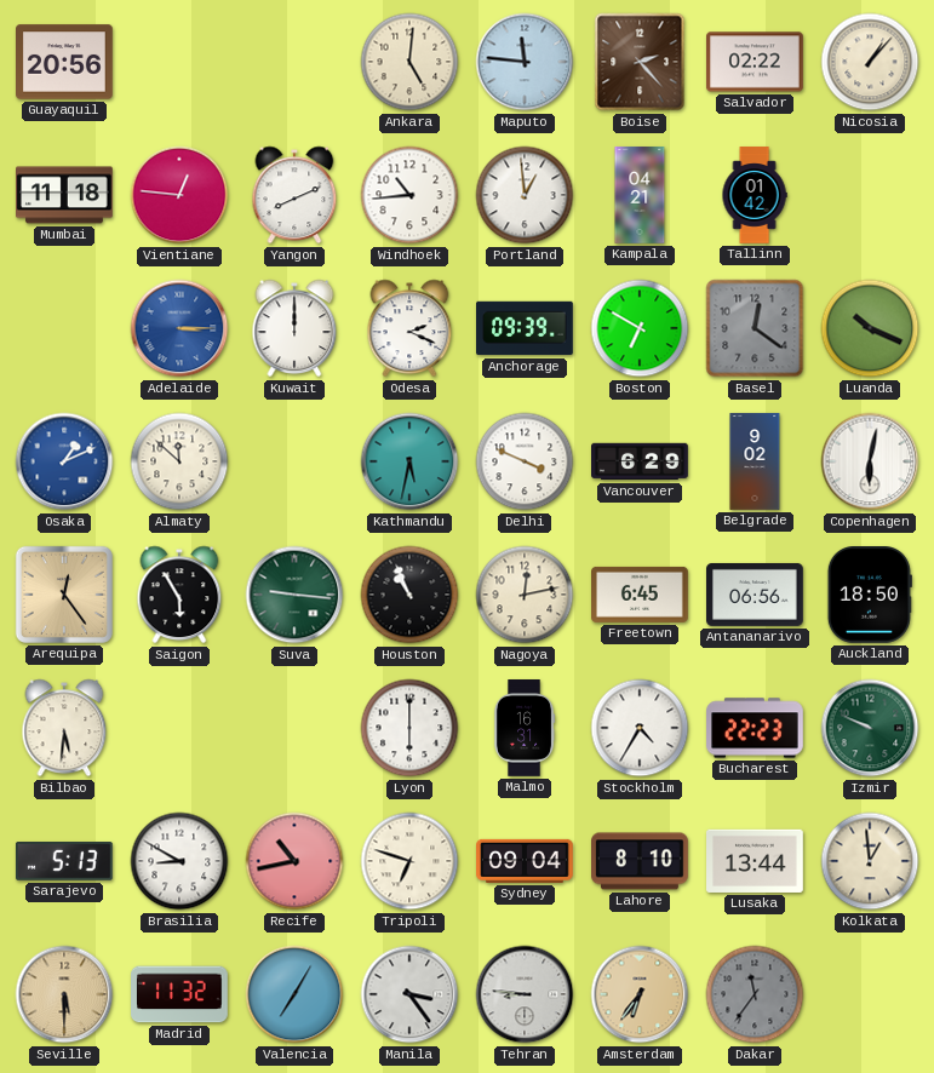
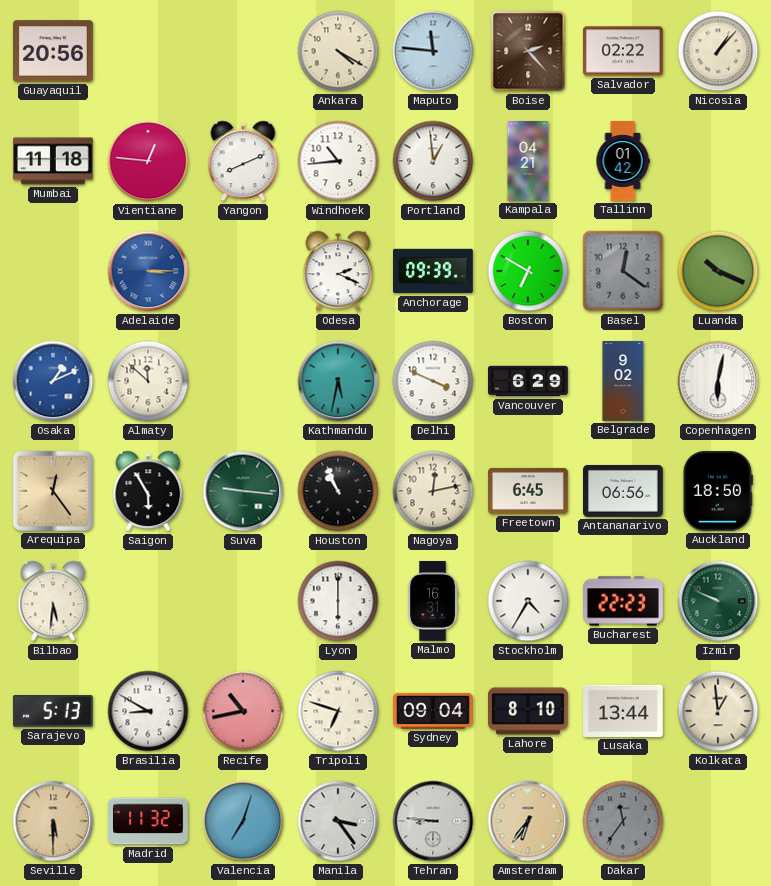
Ankara: 5:01 -> 4:20 (338, 51)
Kuwait: 12:00 -> none (294, 328)
Valencia: 7:05 -> 7:03 (243, 821)
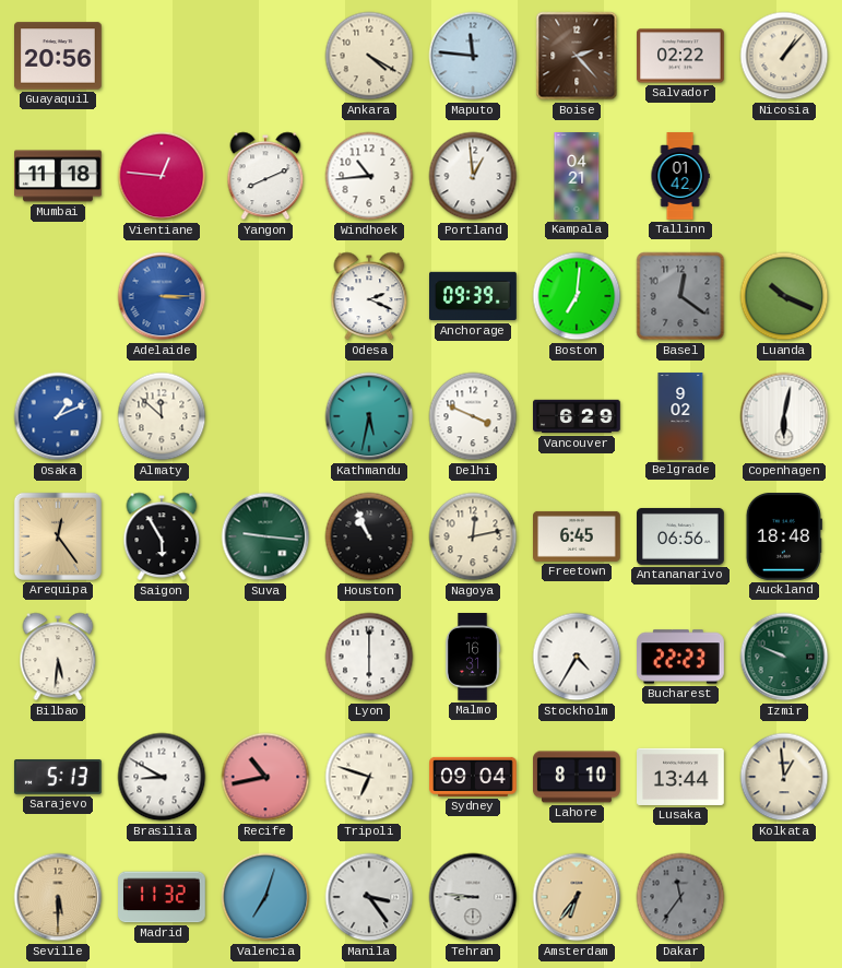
Boston: 6:50 -> 7:01 (577, 296)
Auckland: 18:50 -> 18:48 (784, 538)
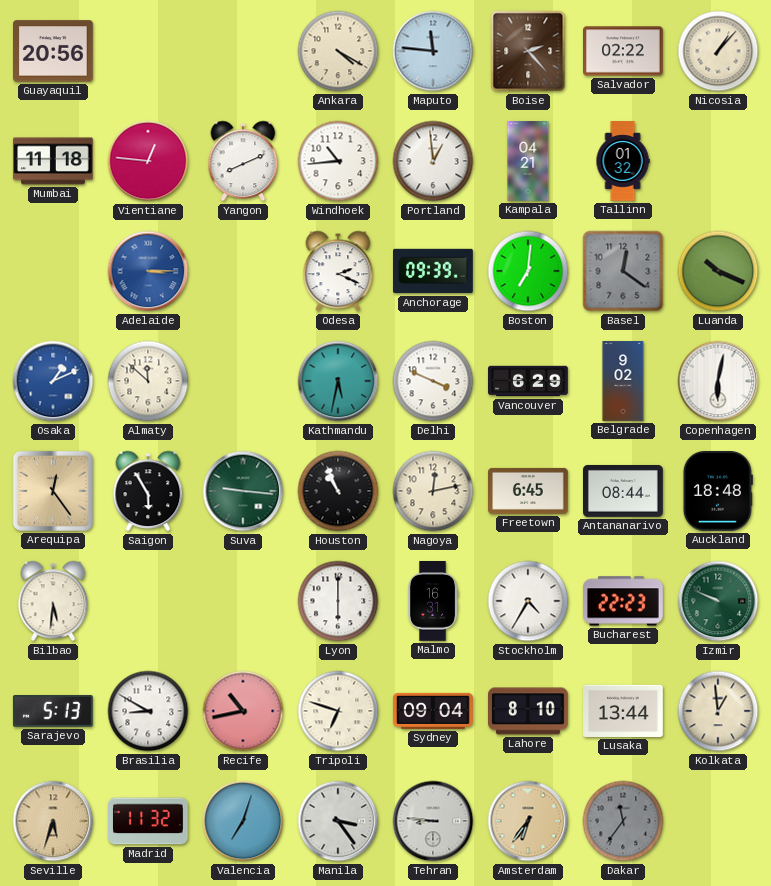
Tallinn: 01:42 -> 01:32 (623, 161)
Antananarivo: 06:56 -> 08:44 (624, 491)
Seville: 5:30 -> 5:33 (53, 821)
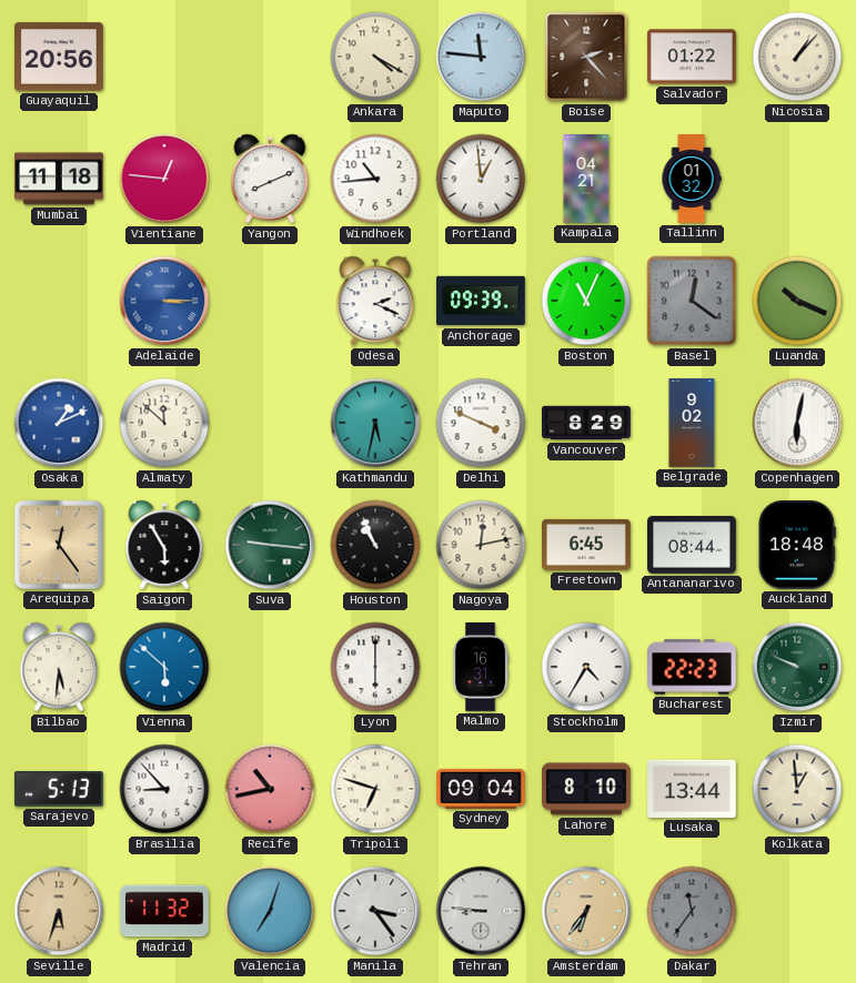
Salvador: 02:22 -> 01:22 (693, 57)
Boston: 7:01 -> 11:04 (586, 301)
Vancouver: 6:29 -> 8:29 (587, 423)
Vienna: none -> 5:52 (164, 667)
Brasilia: 8:50 -> 8:53 (164, 789)
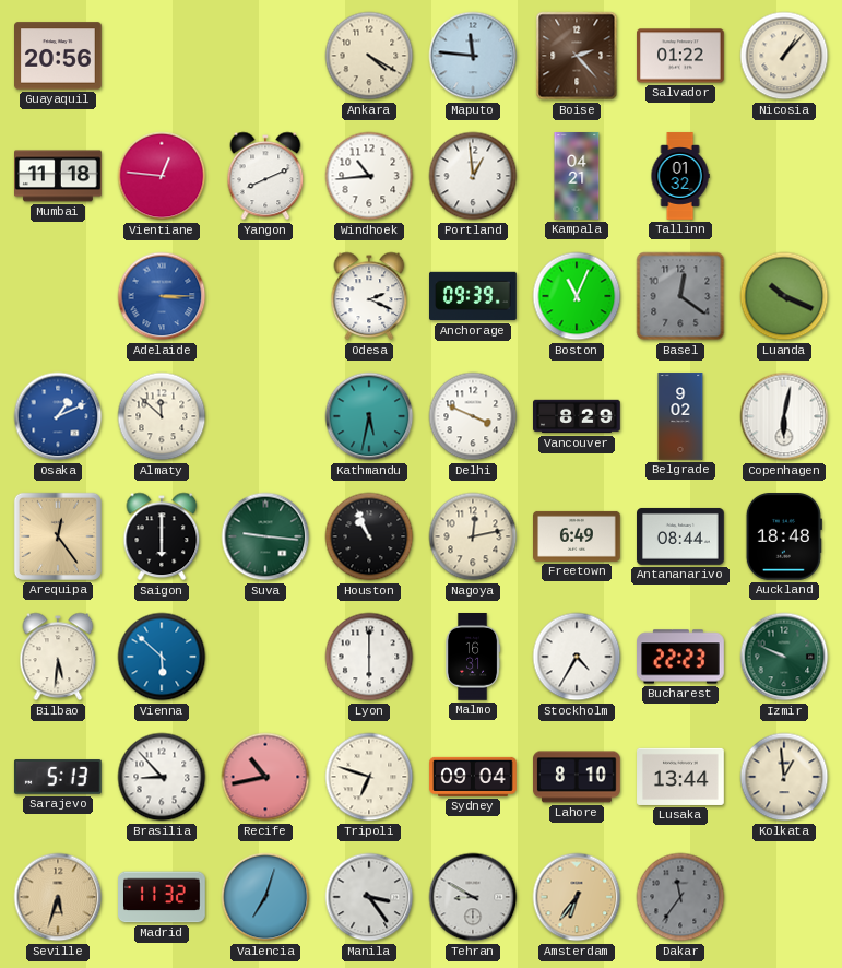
Saigon: 5:55 -> 6:00 (162, 536)
Freetown: 6:45 -> 6:49 (578, 536)
Tehran: 8:46 -> 8:50 (473, 897)
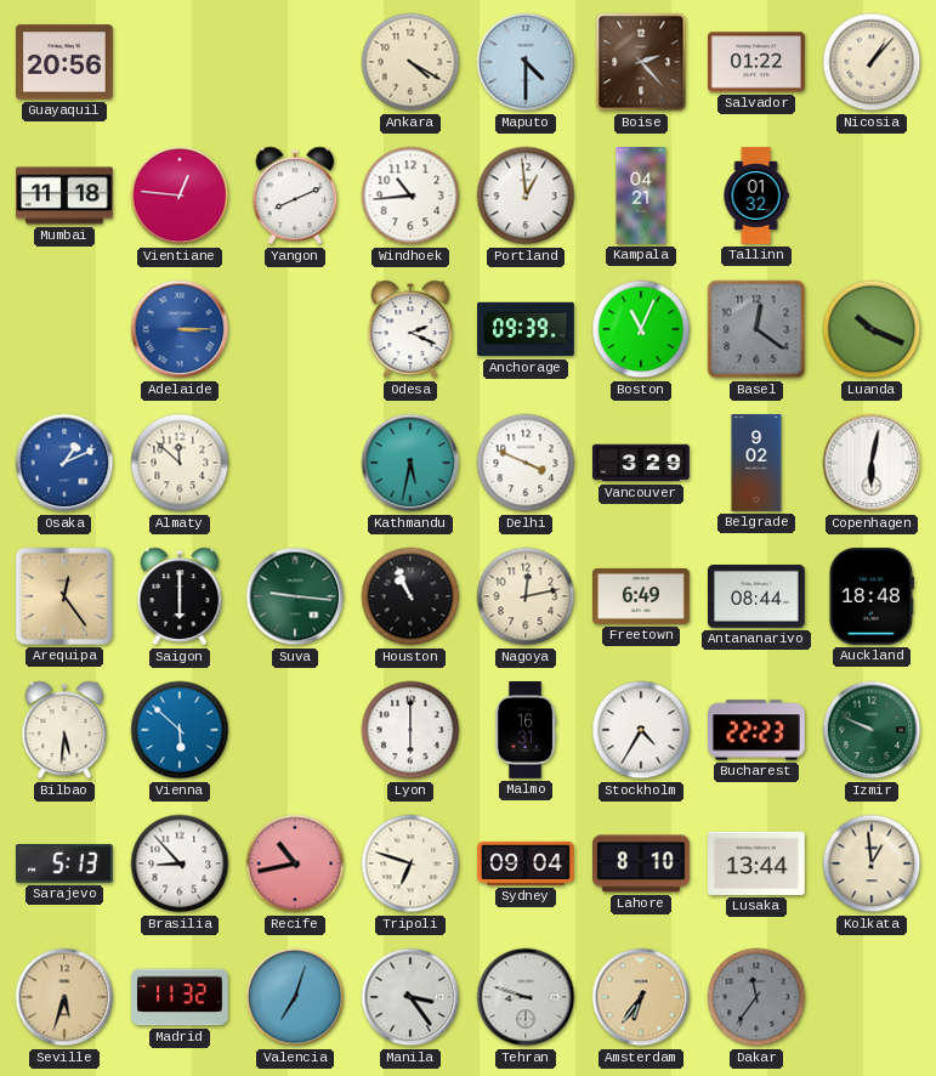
Maputo: 11:46 -> 4:30 (526, 62)
Vancouver: 8:29 -> 3:29 (642, 463)
Tehran: 8:50 -> 8:48 (526, 997)
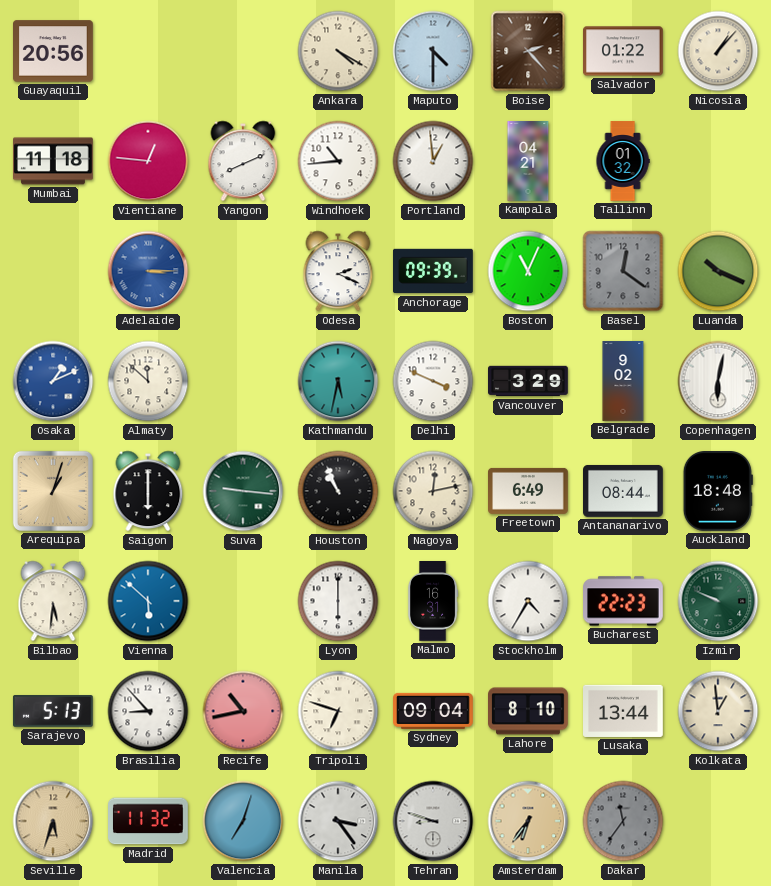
Arequipa: 12:24 -> 1:03 (53, 491)
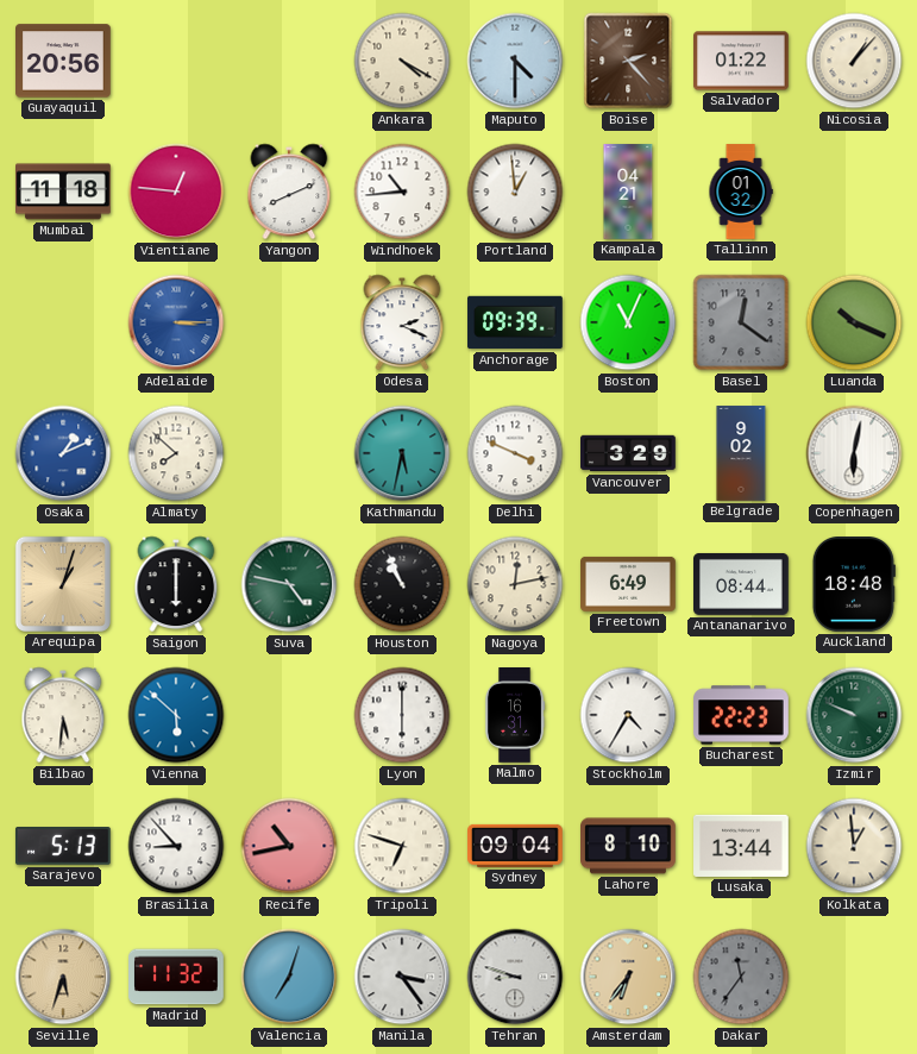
Almaty: 11:52 -> 7:52 (176, 453)
Suva: 9:16 -> 4:47 (289, 584)
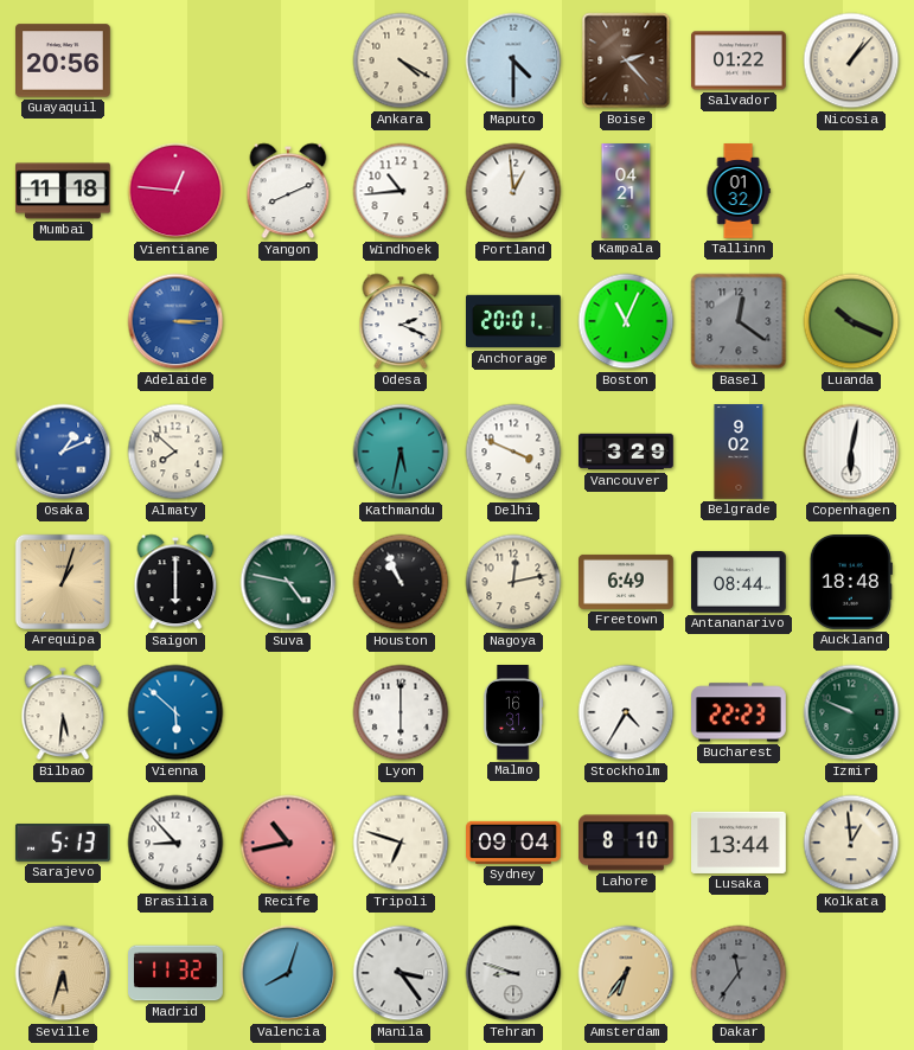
Anchorage: 09:39 -> 20:01 (514, 321)
Valencia: 7:03 -> 8:03 (288, 973)
